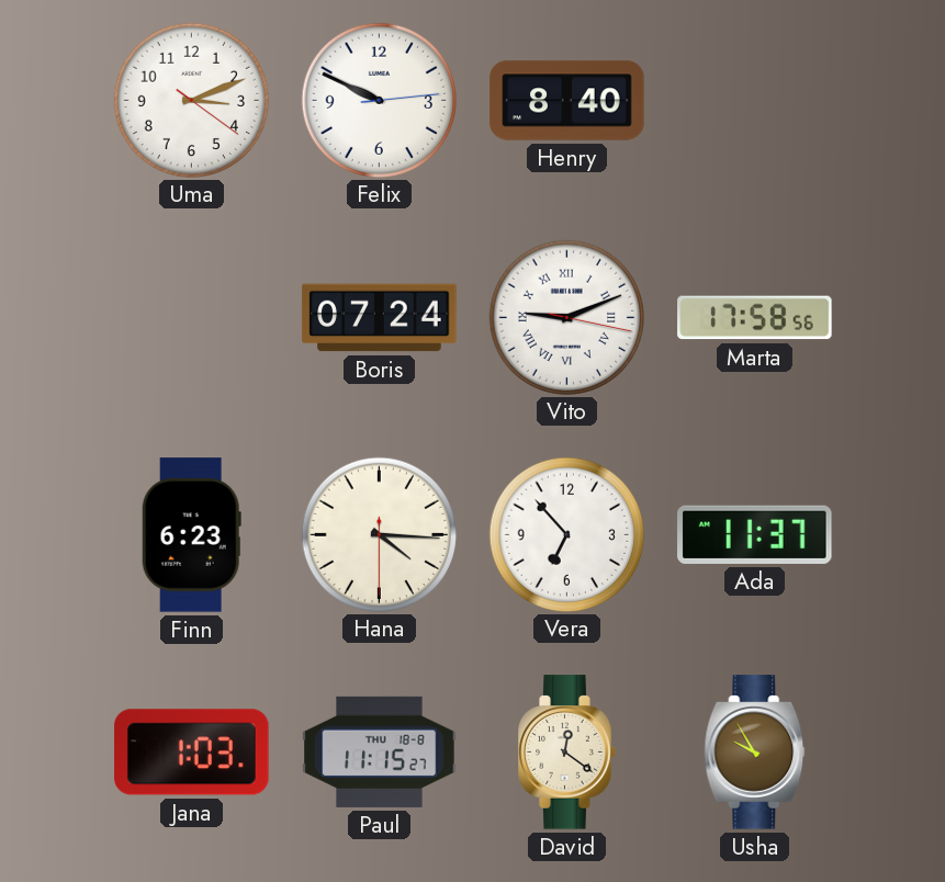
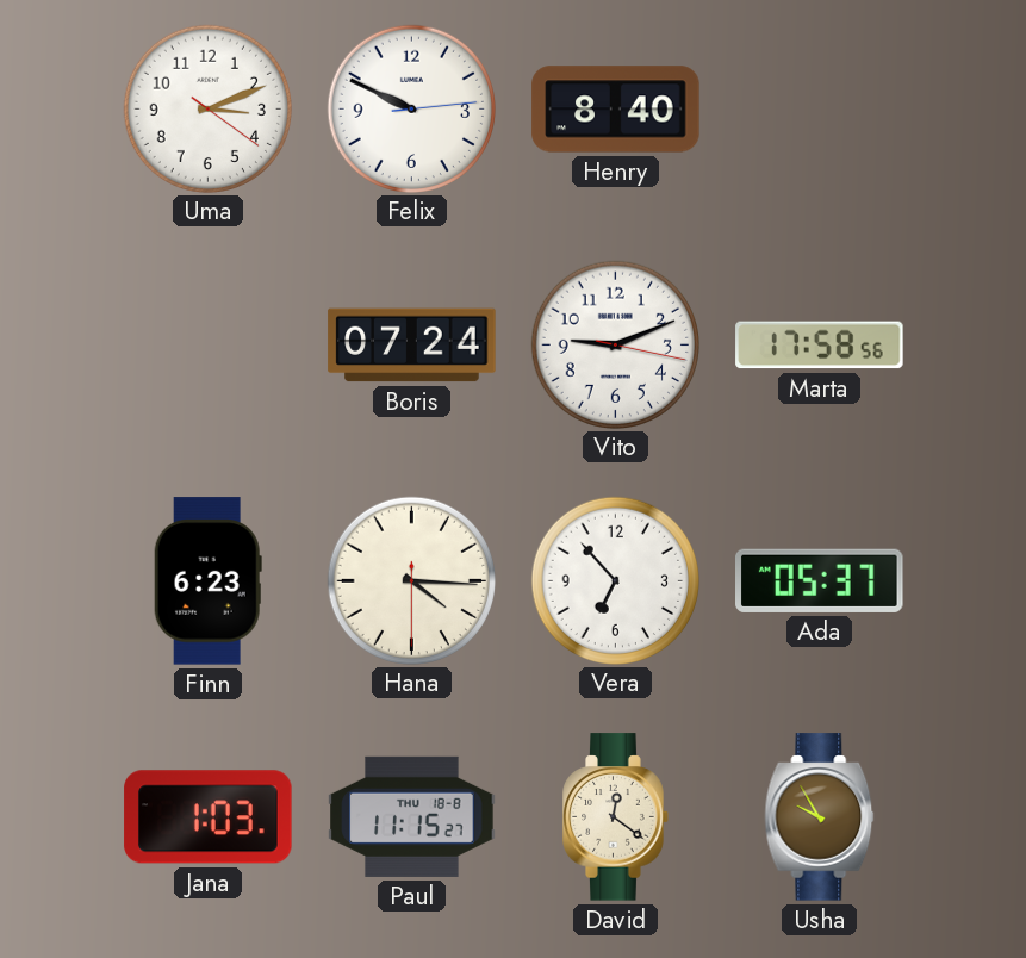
Vito numerals: Roman -> Arabic (615, 344)
Ada: 11:37 -> 05:37 (820, 580)
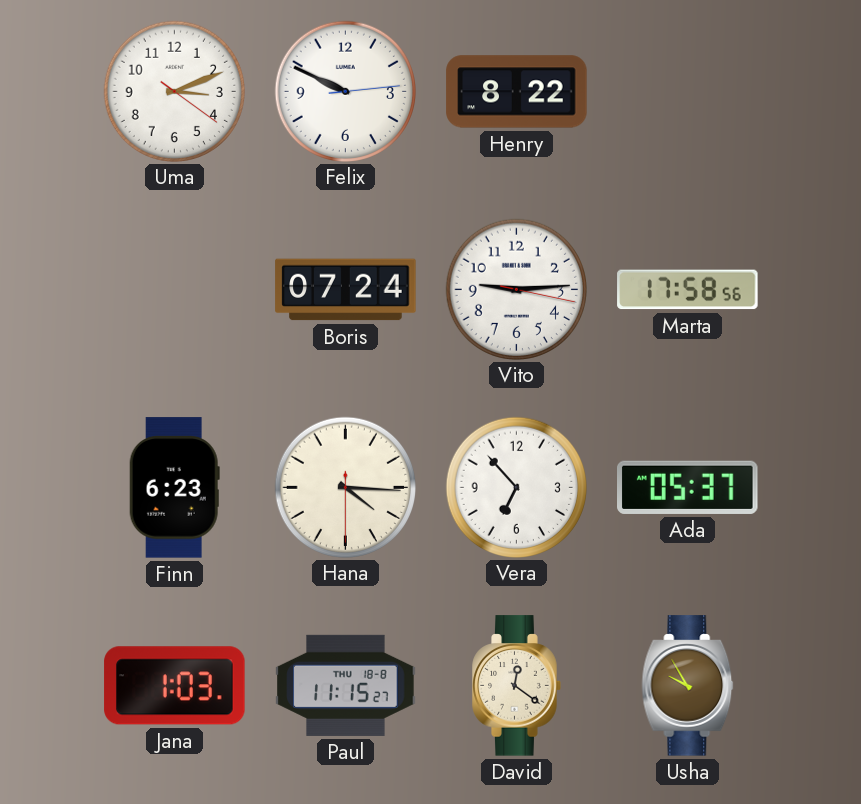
Henry: 8:40 -> 8:22 (517, 92)
Vito: 9:11 -> 9:14 (516, 289)
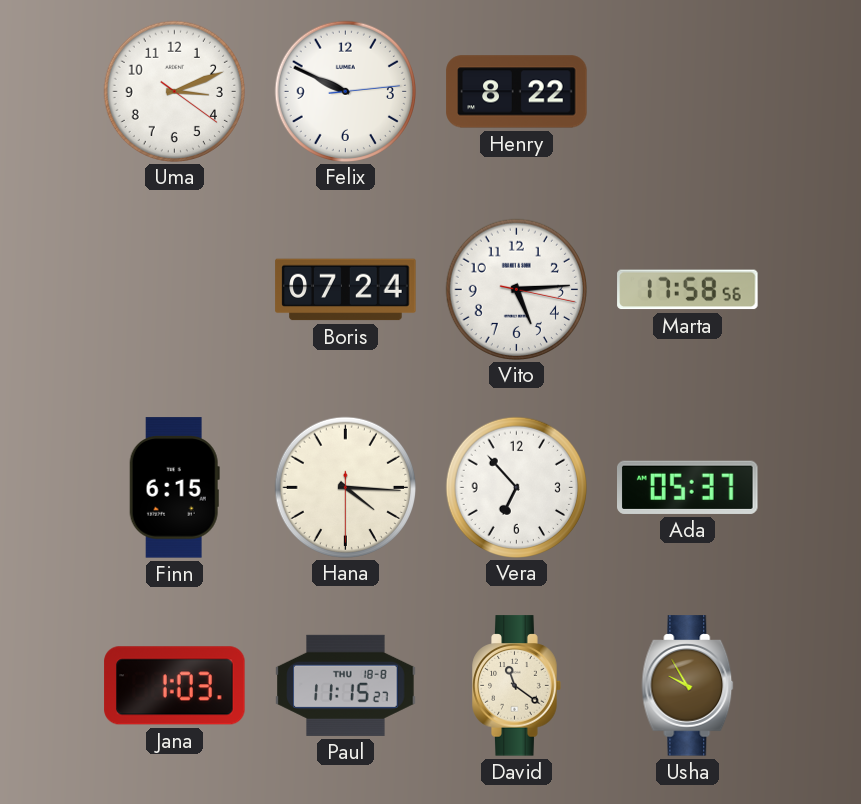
Vito: 9:14 -> 5:14 (516, 289)
Finn: 6:23 -> 6:15 (174, 488)
David: 12:21 -> 11:21 (517, 686)
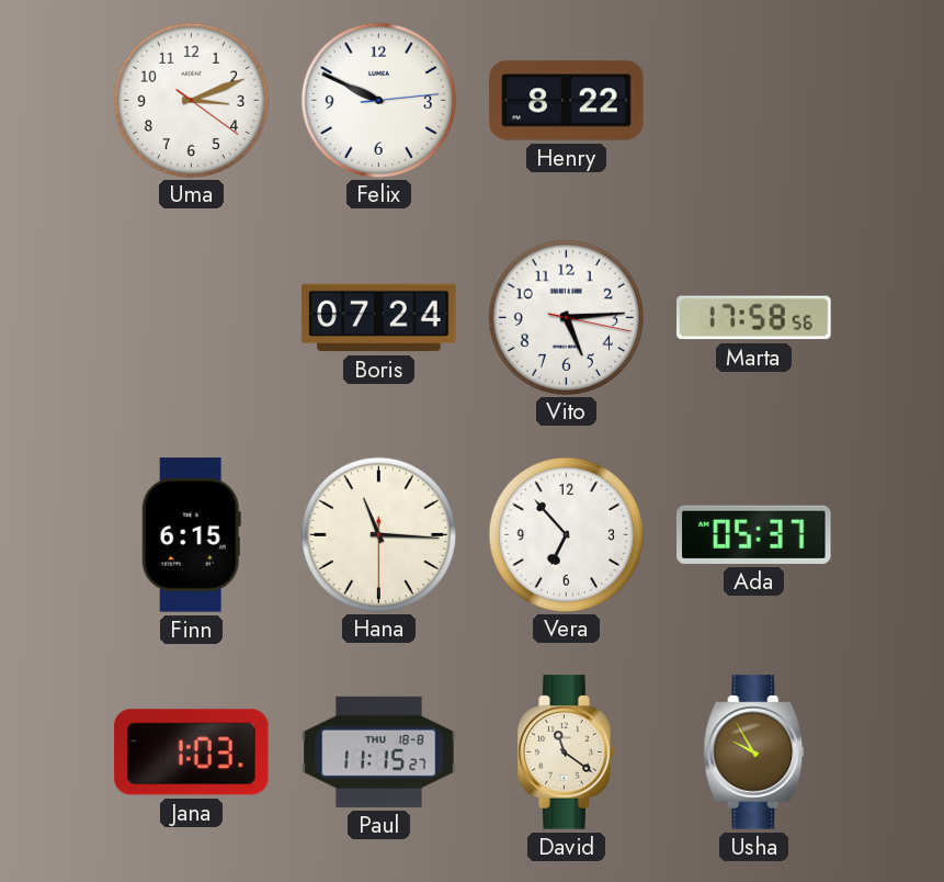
Hana: 4:15 -> 11:15 (378, 534)
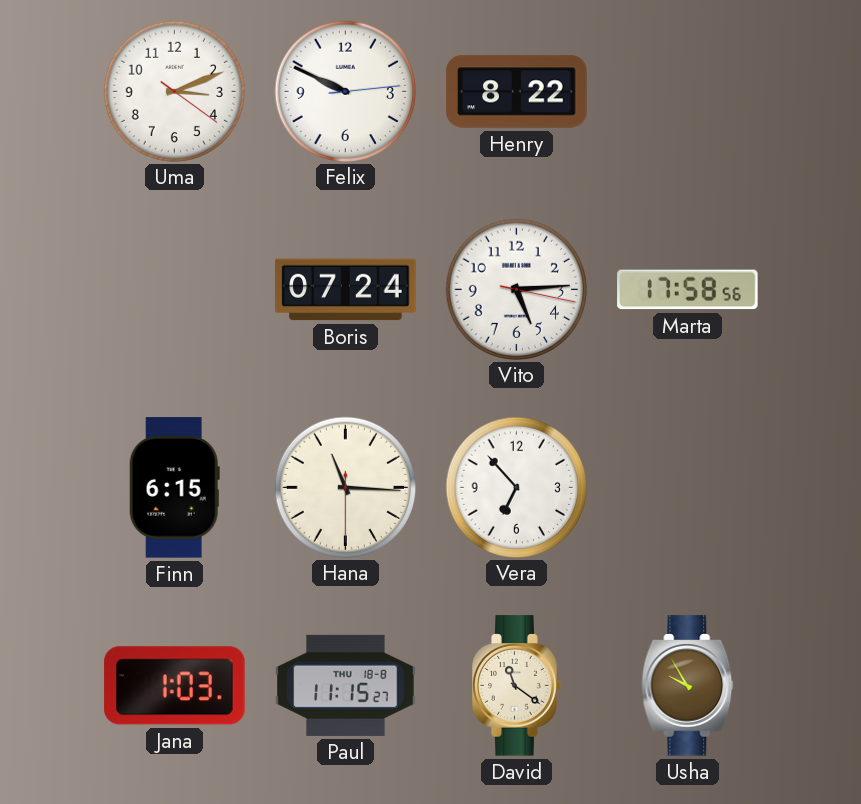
Ada: 05:37 -> none (754, 534)
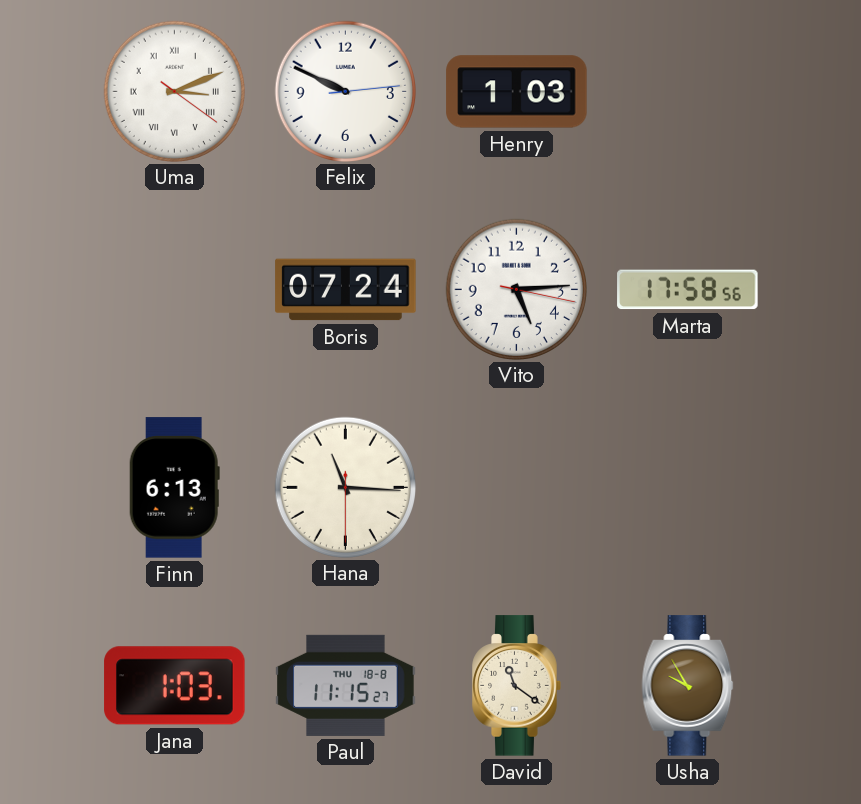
Uma numerals: Arabic -> Roman (174, 91)
Henry: 8:22 -> 1:03 (517, 92)
Finn: 6:15 -> 6:13 (174, 488)
Vera: 6:53 -> none (516, 487)
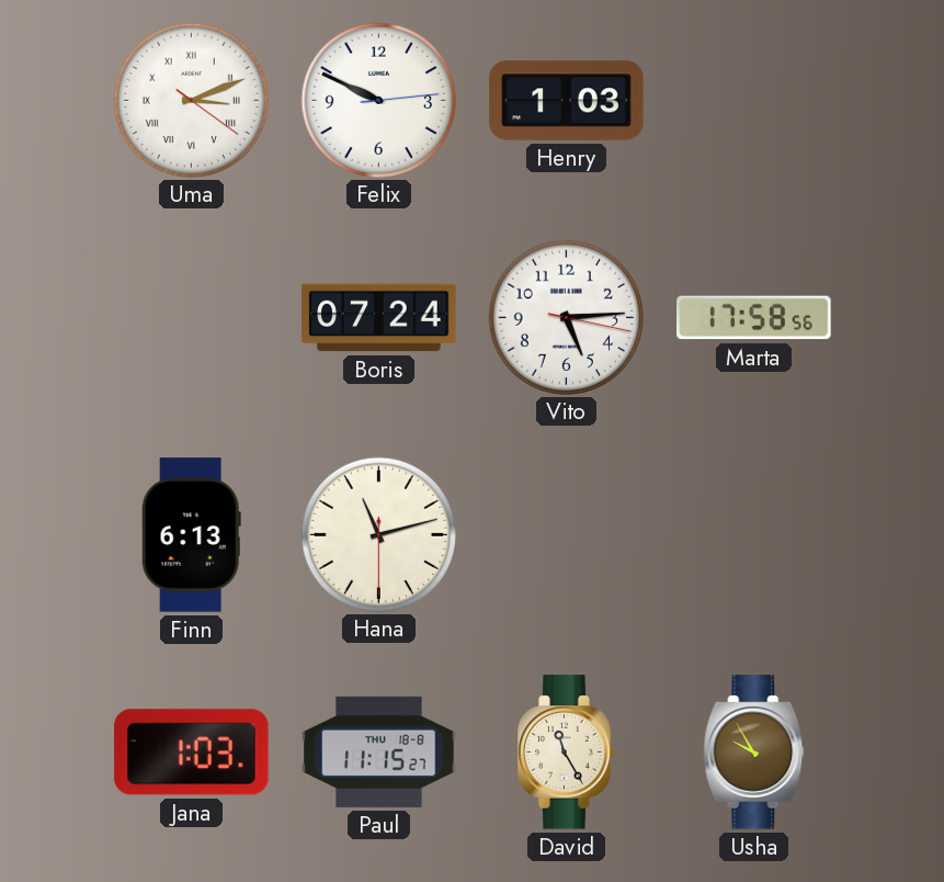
Hana: 11:15 -> 11:12 (378, 534)
David: 11:21 -> 11:25 (567, 753)
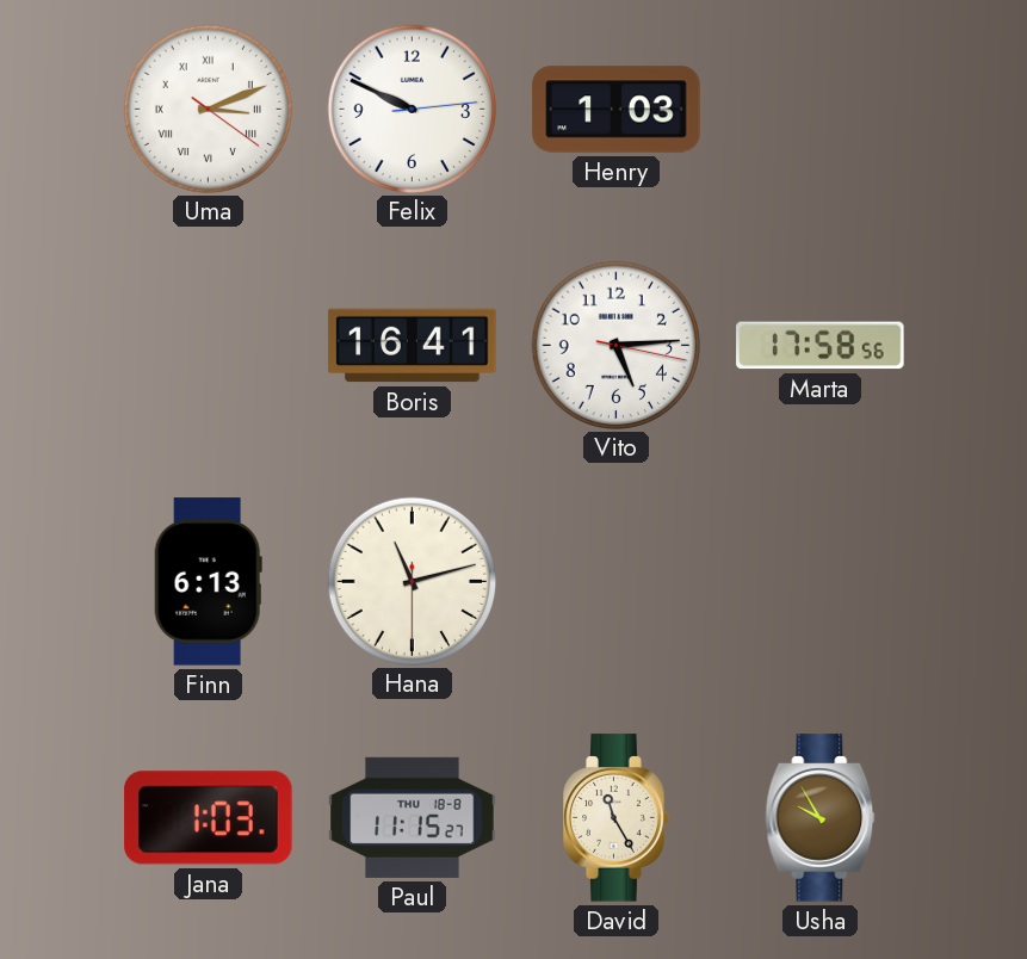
Boris: 07:24 -> 16:41 (413, 346)
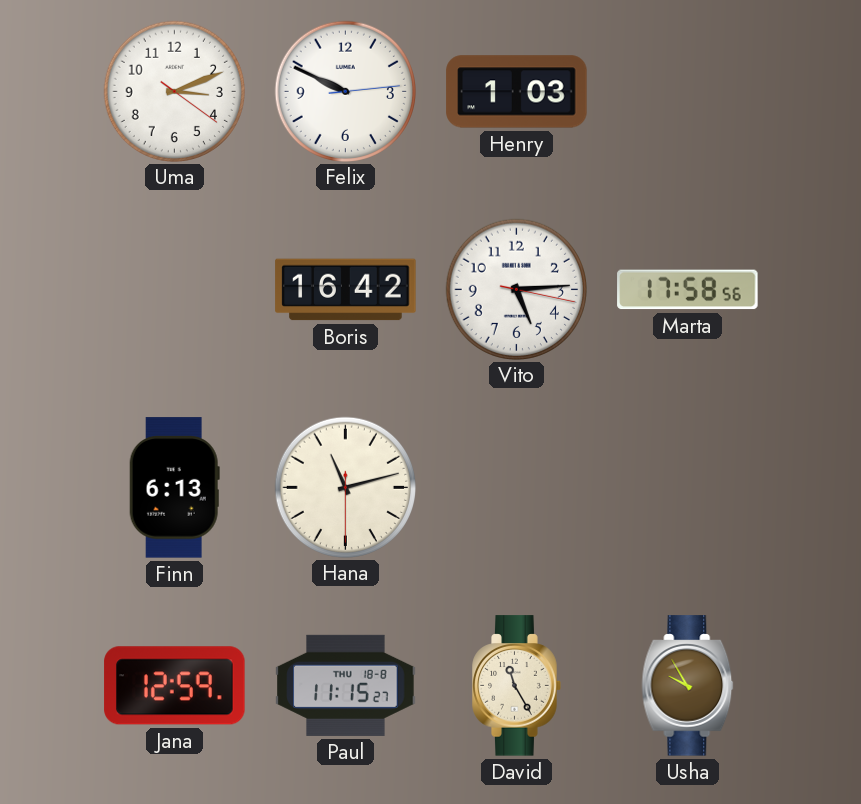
Uma numerals: Roman -> Arabic (174, 91)
Boris: 16:41 -> 16:42 (346, 290)
Jana: 1:03 -> 12:59 (175, 686)
